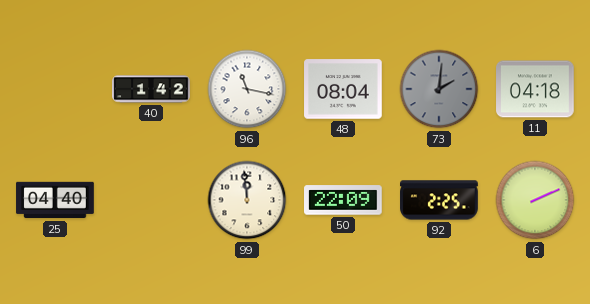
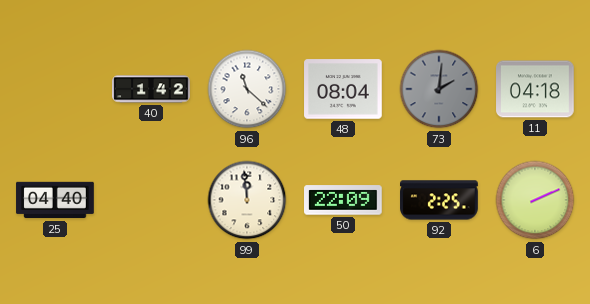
96: 11:17 -> 11:22 (247, 89)
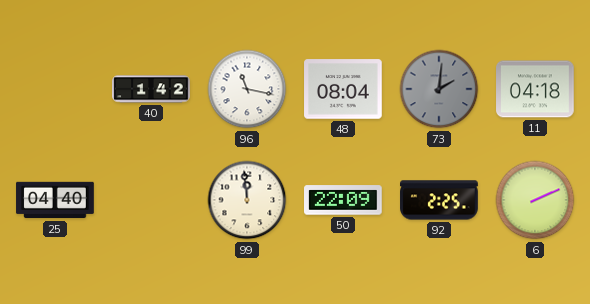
96: 11:22 -> 11:17 (247, 89)
